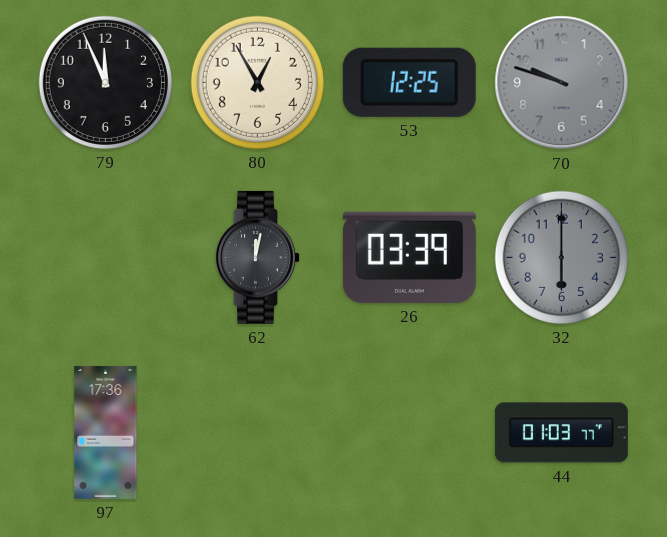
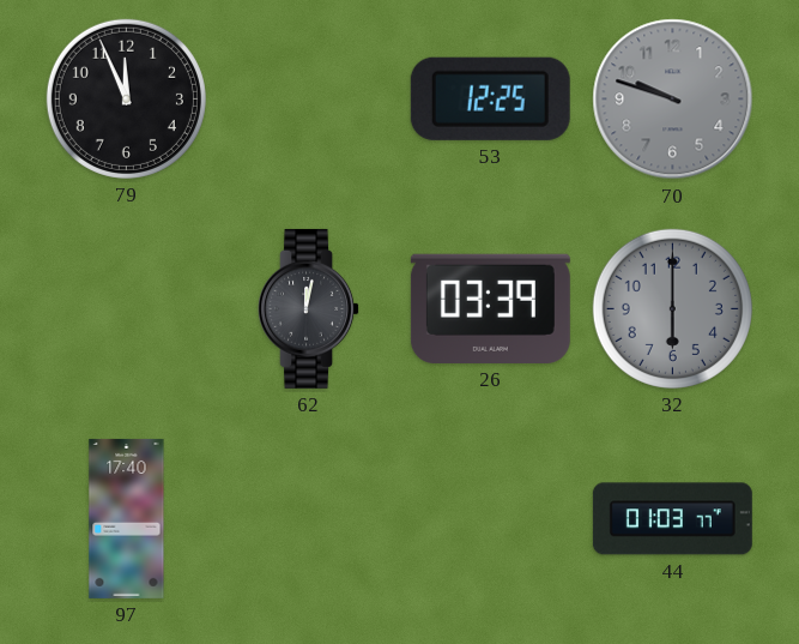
80: 12:55 -> none (257, 82)
97: 17:36 -> 17:40 (127, 518)
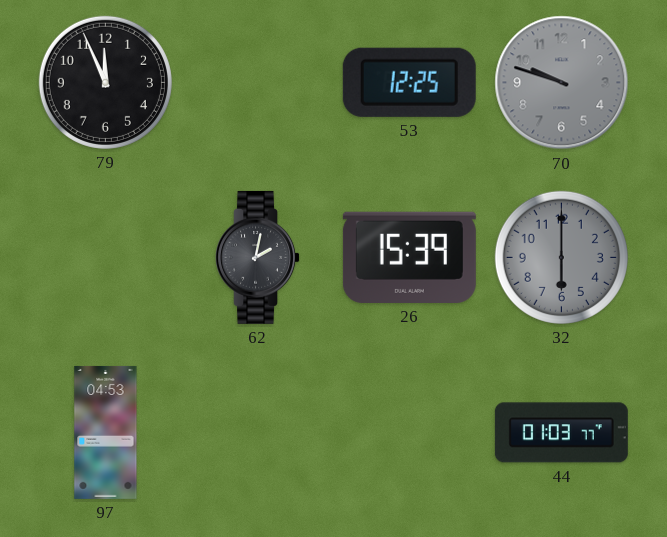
62: 12:02 -> 2:02 (257, 257)
26: 03:39 -> 15:39 (409, 257)
97: 17:40 -> 04:53 (106, 432)
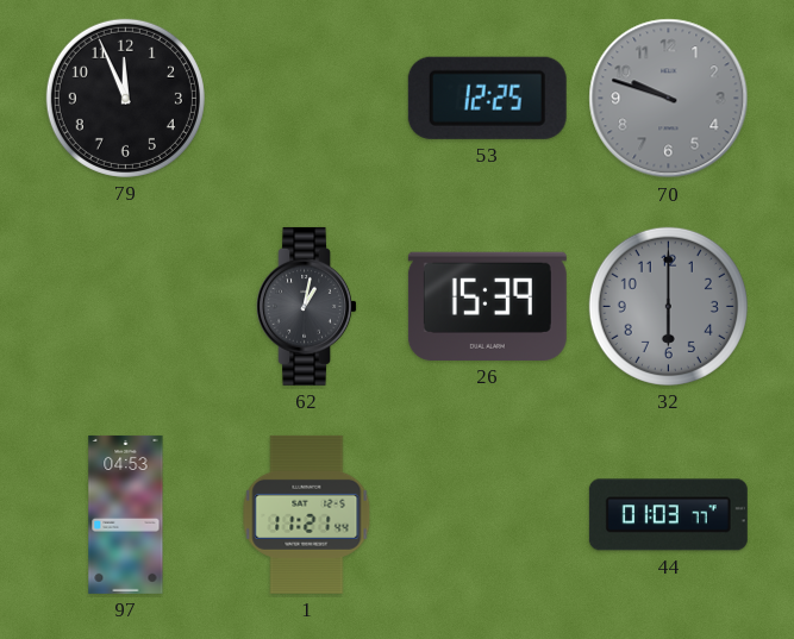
62: 2:02 -> 1:02 (306, 306)
1: none -> 11:21 (307, 514)
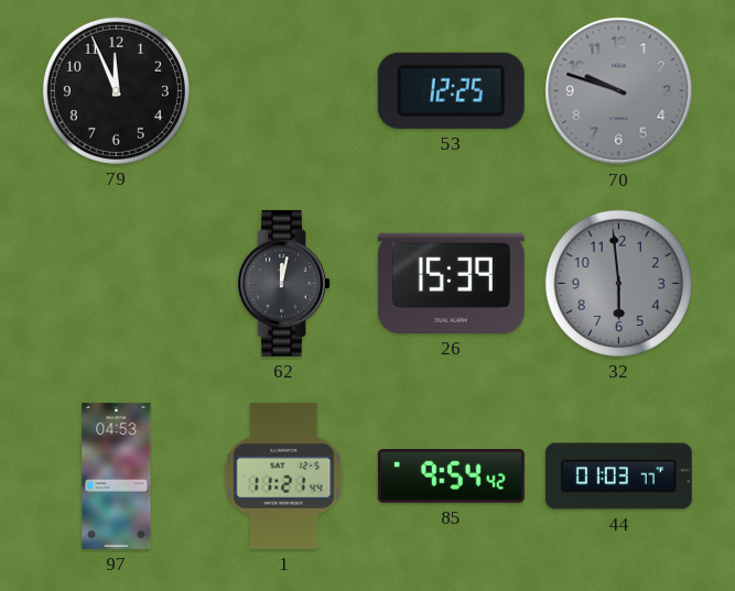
62: 1:02 -> 12:02 (283, 283)
32: 6:00 -> 5:59 (618, 283)
85: none -> 9:54 (451, 477)
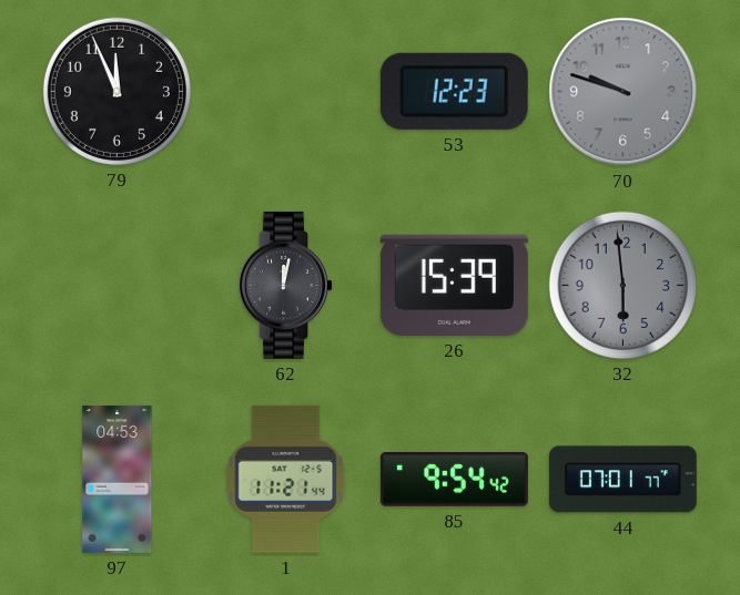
53: 12:25 -> 12:23 (454, 91)
44: 01:03 -> 07:01 (622, 480)
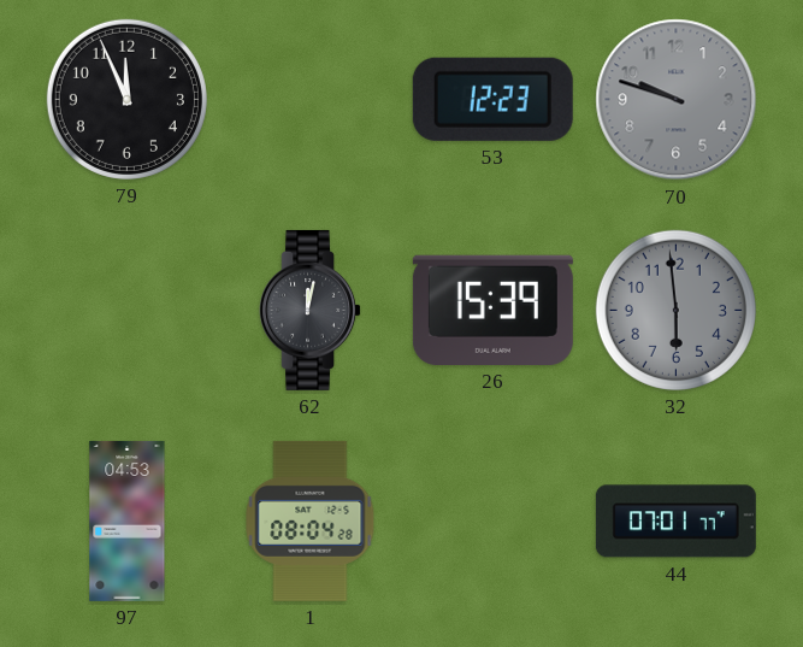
1: 11:21 -> 08:04 (311, 520)
85: 9:54 -> none (454, 480)
